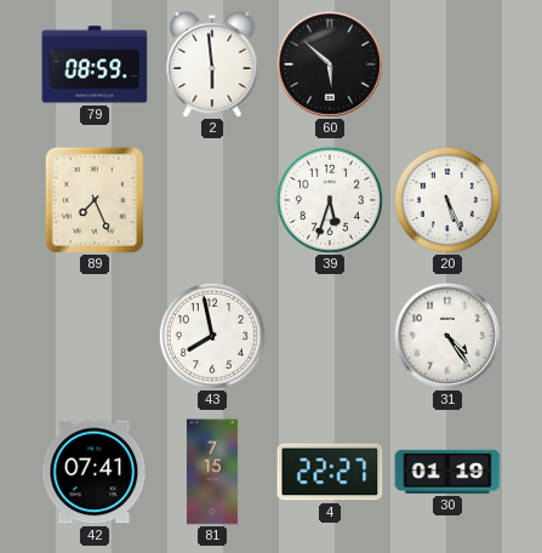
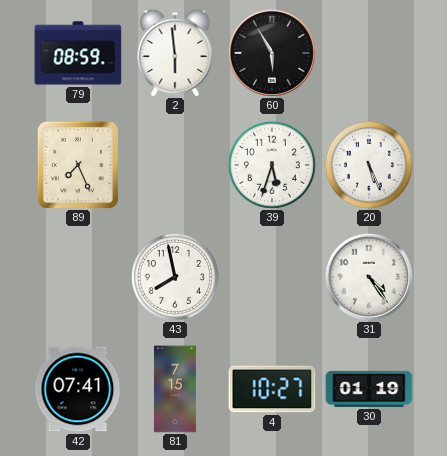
60: 5:52 -> 5:55 (272, 53)
4: 22:27 -> 10:27 (272, 389)
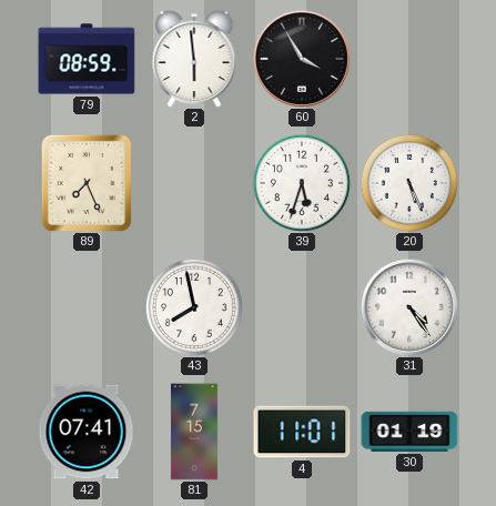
60: 5:55 -> 3:55 (302, 59)
4: 10:27 -> 11:01 (302, 432)
